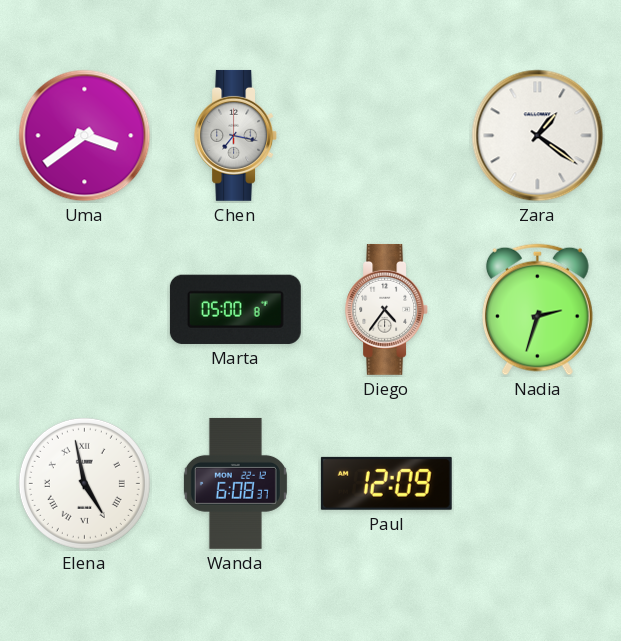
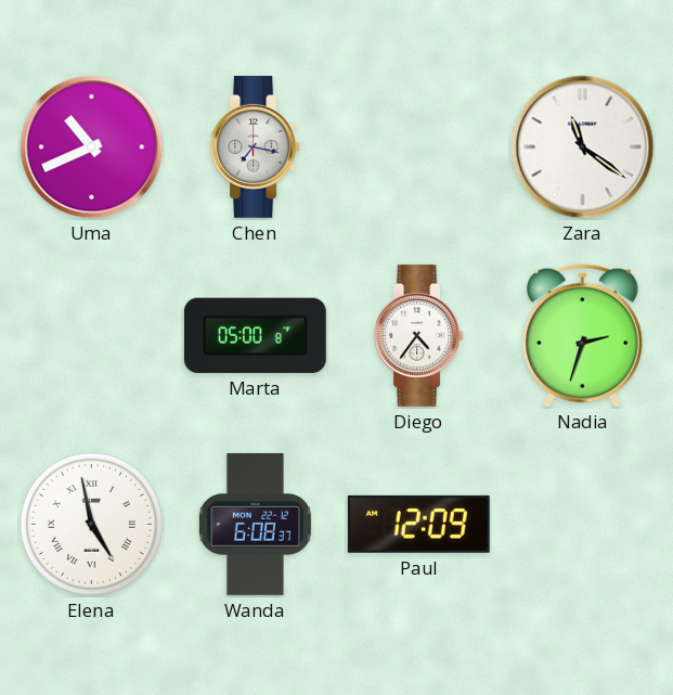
Uma: 3:39 -> 10:41 (92, 147)
Zara: 1:21 -> 11:21 (583, 147)
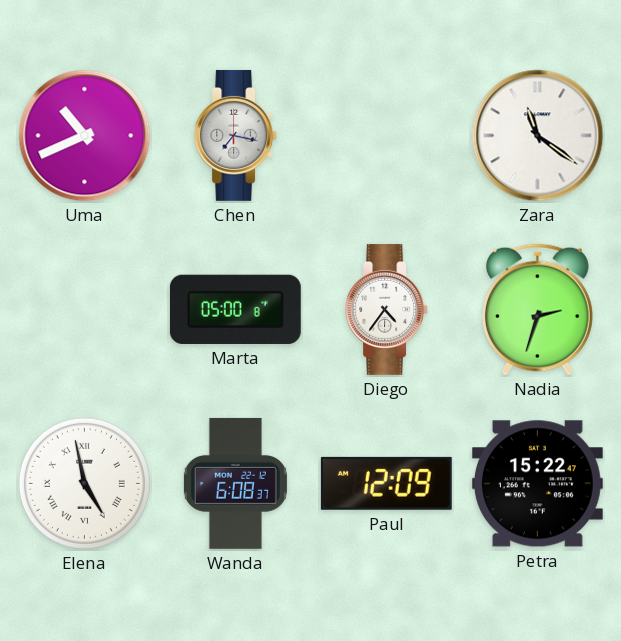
Petra: none -> 15:22 (537, 484)
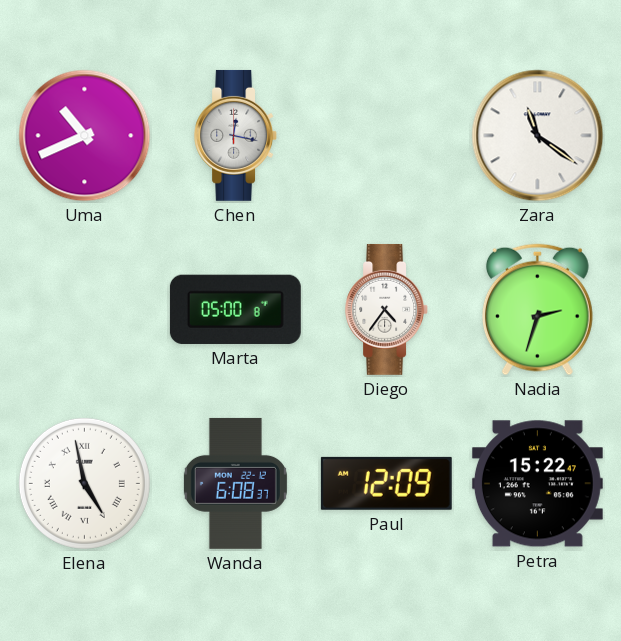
Chen: 7:17 -> 12:17 (236, 135)
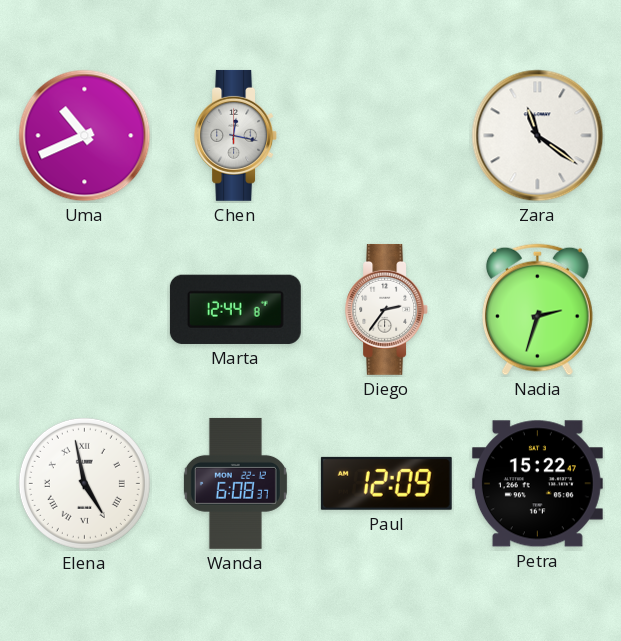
Marta: 05:00 -> 12:44 (235, 309)
Diego: 4:36 -> 2:36 (387, 309)
